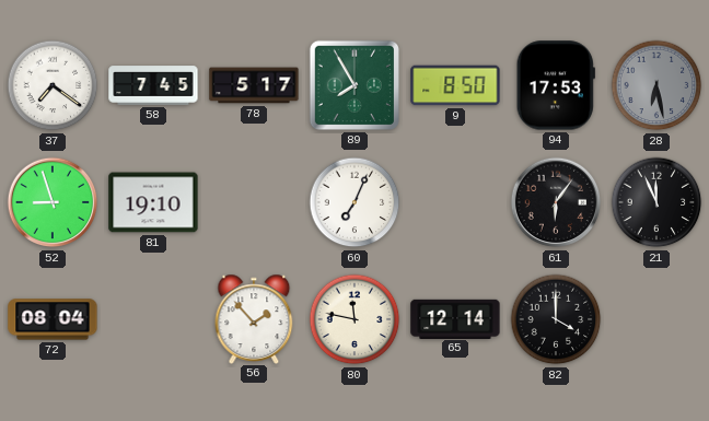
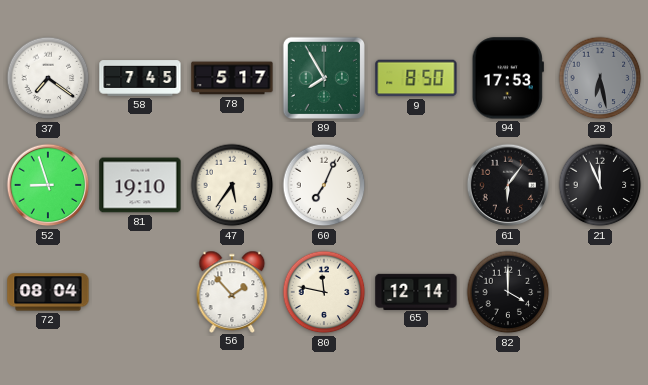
47: none -> 5:36 (232, 185)
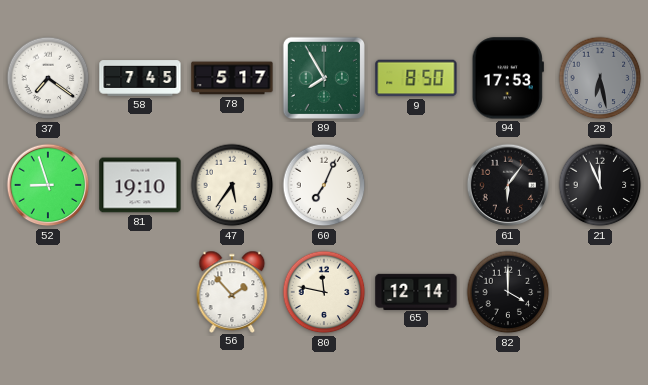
72: 08:04 -> none (48, 292)
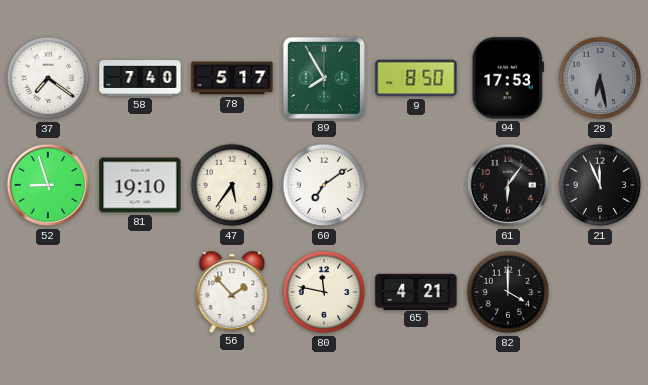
58: 7:45 -> 7:40 (140, 78)
60: 7:04 -> 7:09 (324, 185)
65: 12:14 -> 4:21 (416, 291)
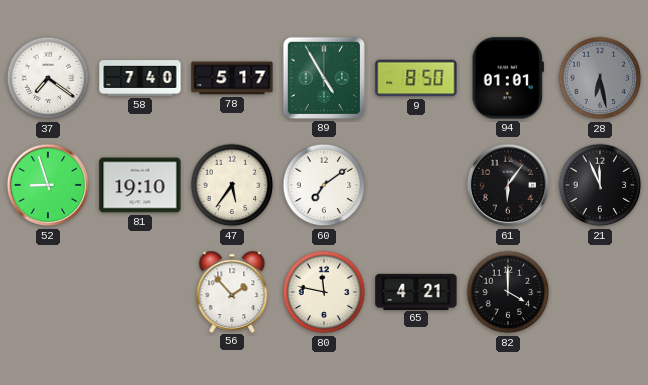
89: 7:55 -> 4:55 (324, 78)
94: 17:53 -> 01:01 (508, 78)
